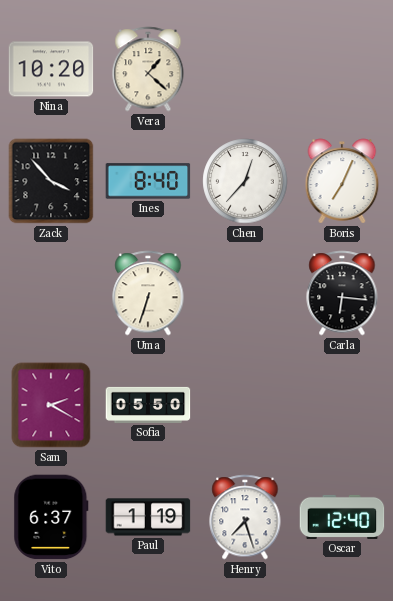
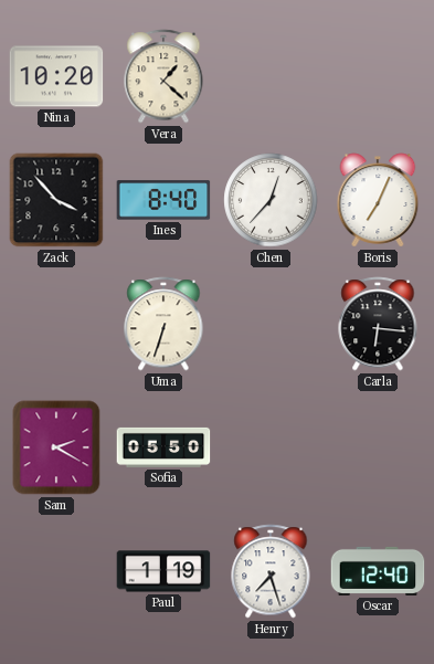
Vito: 6:37 -> none (51, 517)
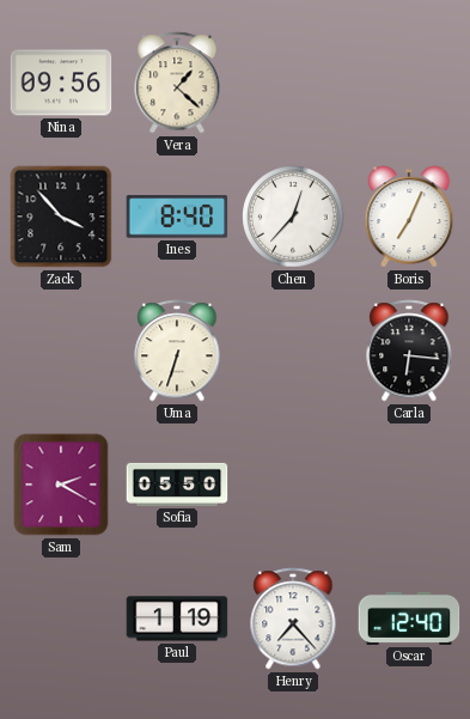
Nina: 10:20 -> 09:56 (61, 83)
Henry: 7:27 -> 7:23 (293, 619)
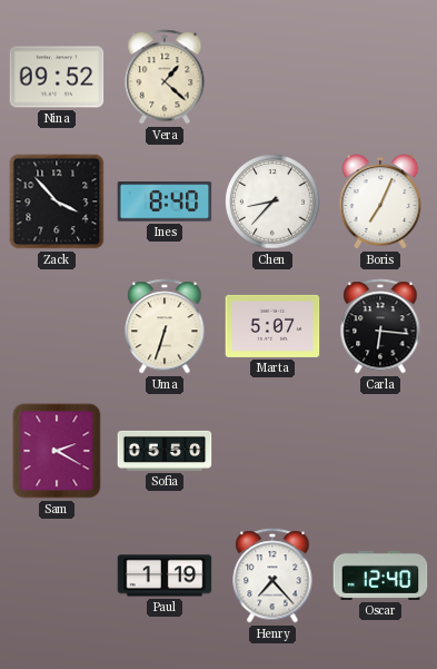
Nina: 09:56 -> 09:52 (57, 77)
Chen: 12:37 -> 8:37 (272, 201)
Marta: none -> 5:07 (272, 326)
